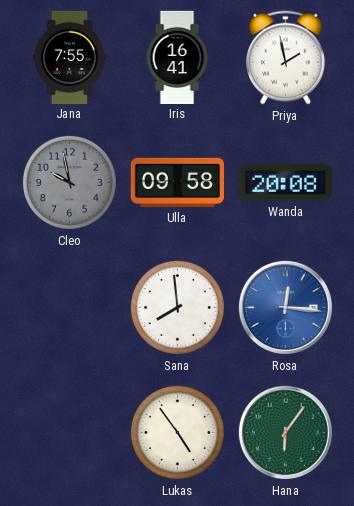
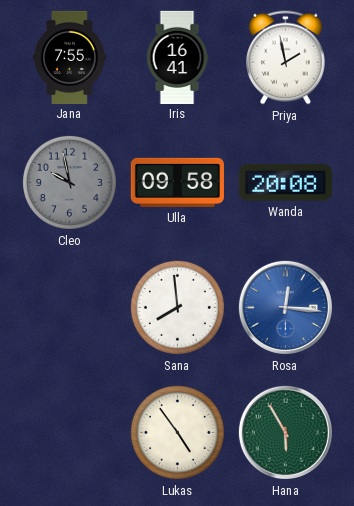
Hana: 6:06 -> 5:55 (285, 432)
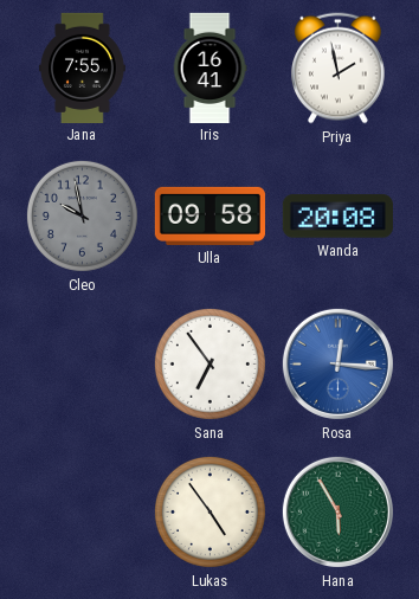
Sana: 7:59 -> 6:54 (209, 363)
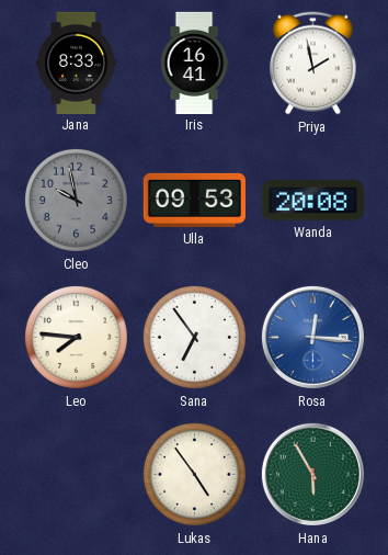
Jana: 7:55 -> 8:33 (77, 63)
Ulla: 09:58 -> 09:53 (194, 200)
Leo: none -> 7:46 (76, 337)
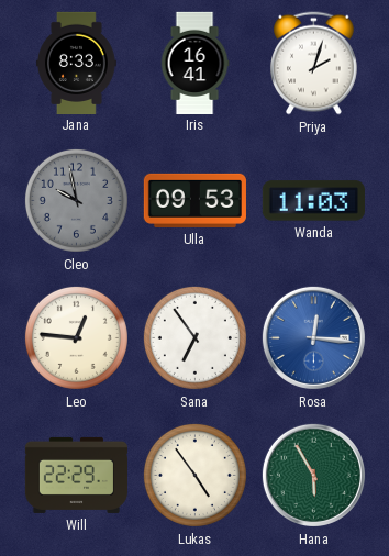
Priya: 1:58 -> 2:03 (314, 64)
Wanda: 20:08 -> 11:03 (313, 201)
Leo: 7:46 -> 12:46 (76, 337)
Will: none -> 22:29 (76, 475)
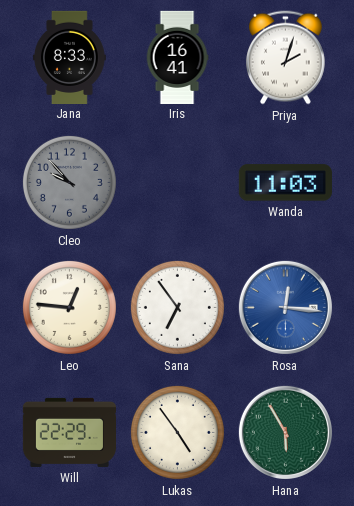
Cleo: 9:58 -> 9:53 (69, 182)
Ulla: 09:53 -> none (194, 200)
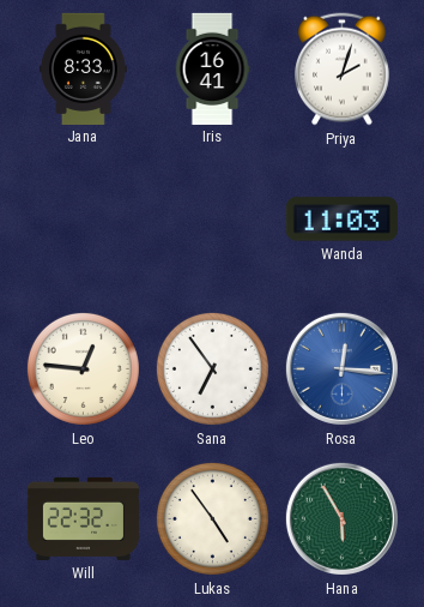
Cleo: 9:53 -> none (69, 182)
Will: 22:29 -> 22:32 (83, 518)
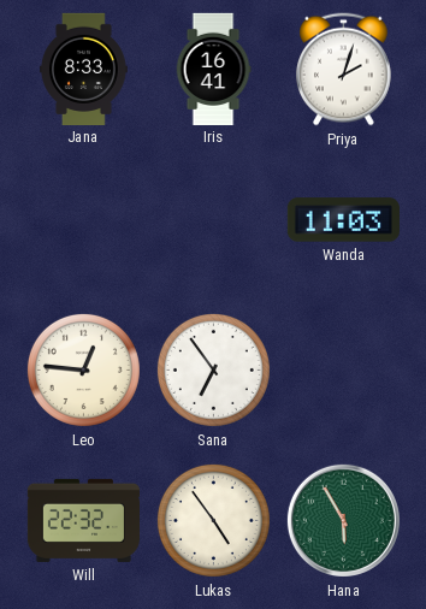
Rosa: 12:16 -> none (341, 368)
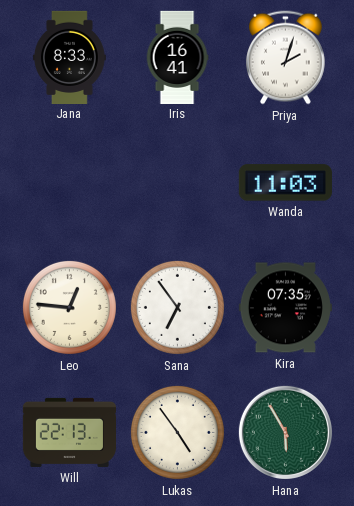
Kira: none -> 07:35 (285, 308)
Will: 22:32 -> 22:13 (69, 432)
